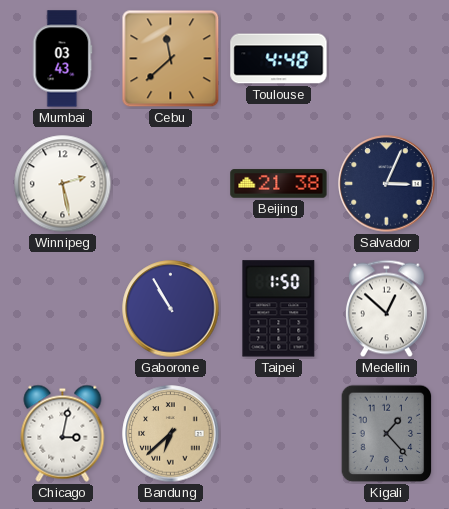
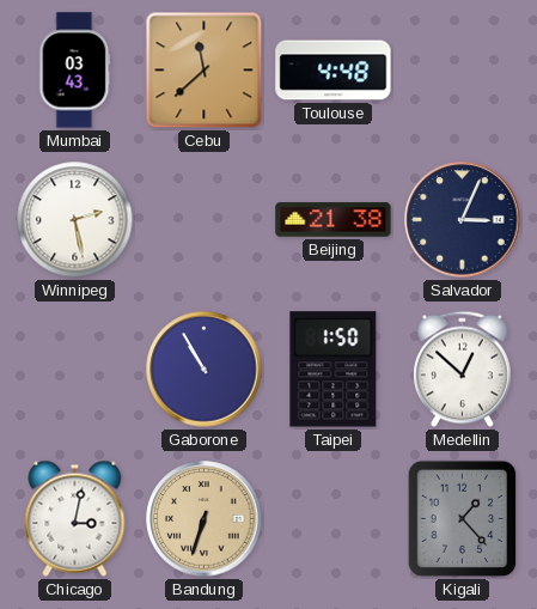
Bandung: 6:38 -> 6:33 (205, 519)
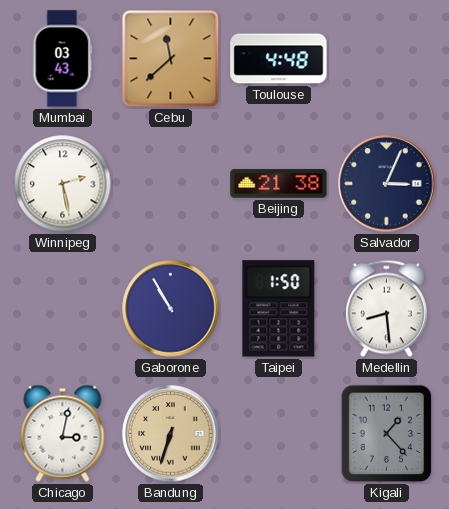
Medellin: 12:52 -> 8:29 (386, 309)
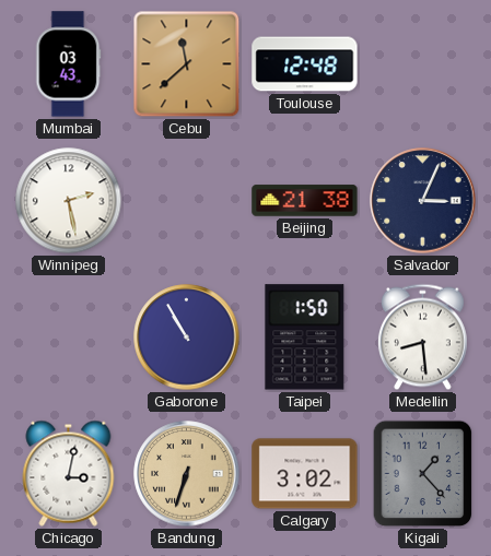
Toulouse: 4:48 -> 12:48 (305, 64)
Calgary: none -> 3:02 (305, 474)
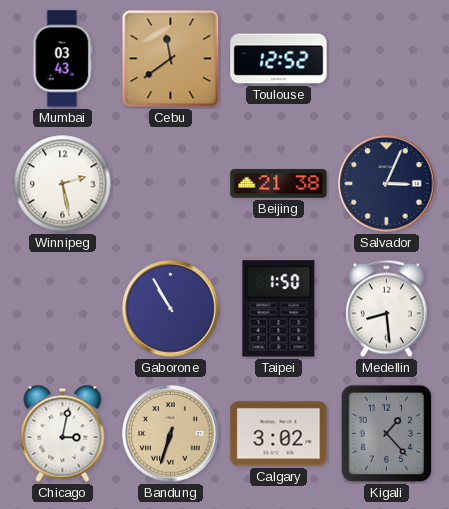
Cebu: 11:38 -> 11:39 (171, 59)
Toulouse: 12:48 -> 12:52 (279, 59)
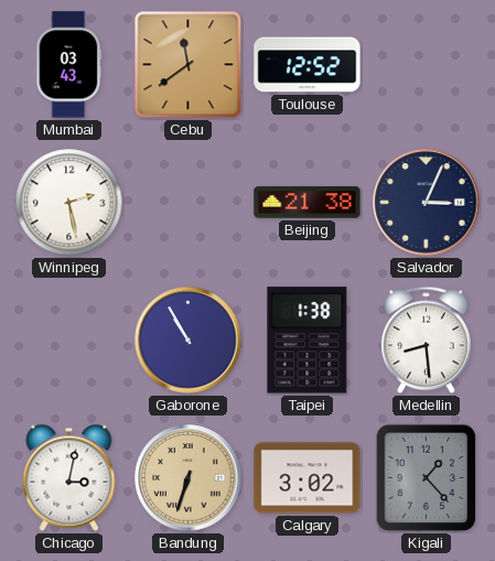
Taipei: 1:50 -> 1:38 (308, 341)
